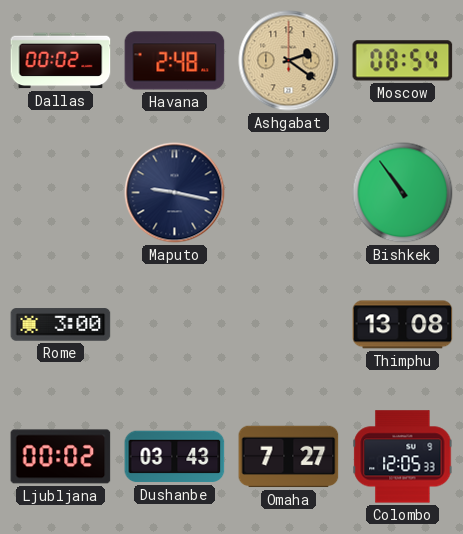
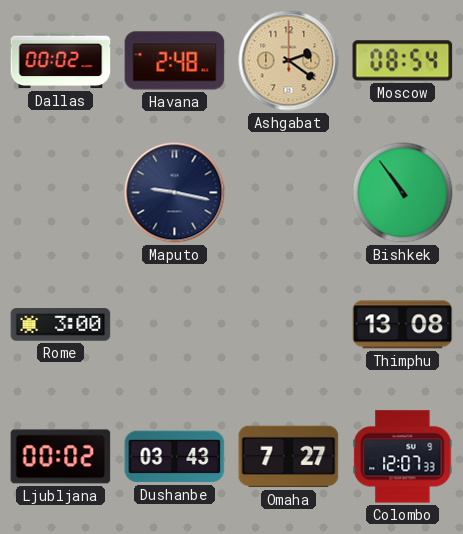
Colombo: 12:05 -> 12:07 (403, 457)
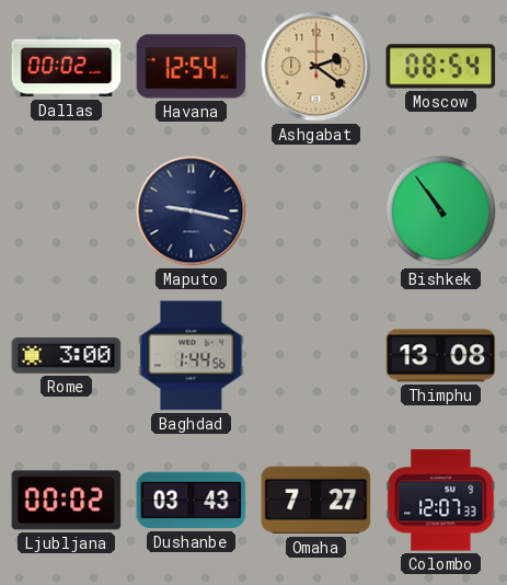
Havana: 2:48 -> 12:54 (192, 67)
Baghdad: none -> 1:44 (192, 356)
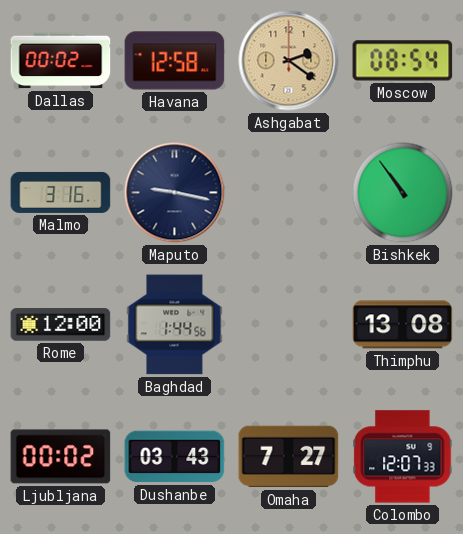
Havana: 12:54 -> 12:58 (175, 61)
Malmo: none -> 3:16 (61, 192)
Rome: 3:00 -> 12:00 (61, 325)
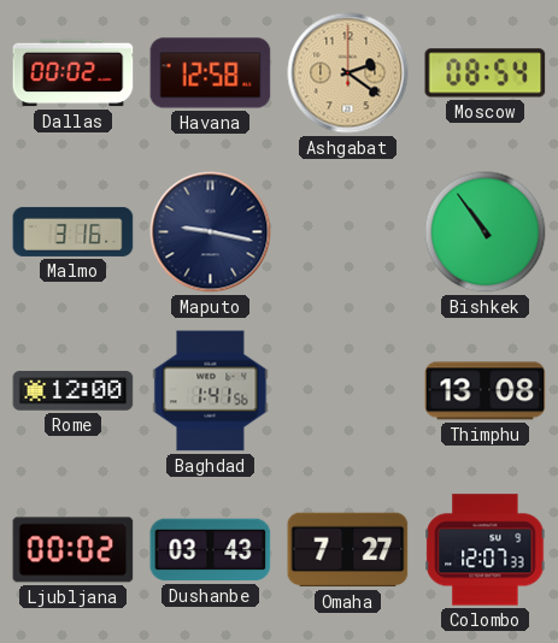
Baghdad: 1:44 -> 1:41 (211, 391)
